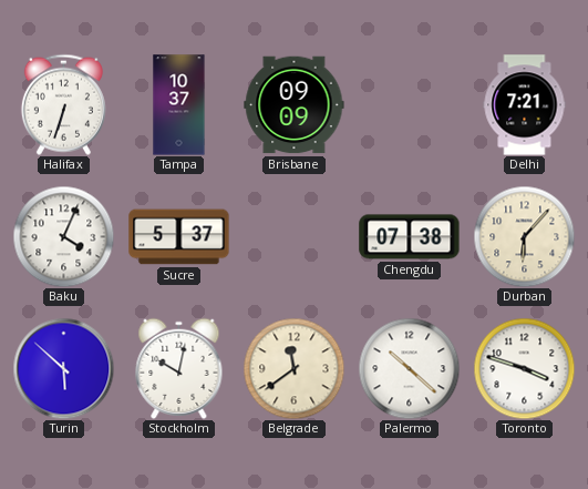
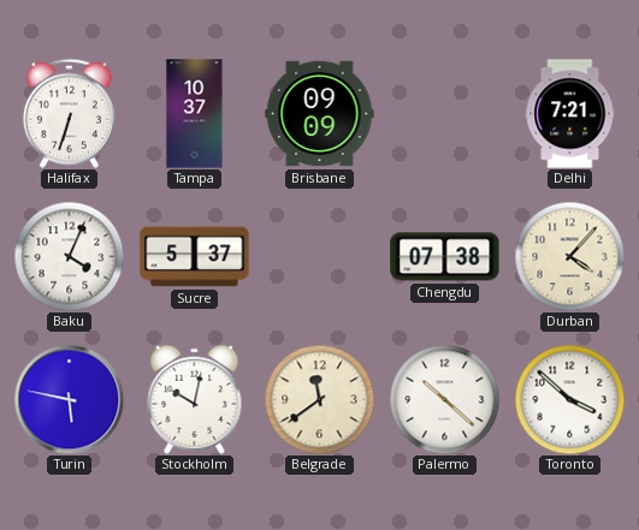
Durban: 6:07 -> 4:07 (569, 256)
Turin: 5:52 -> 5:47 (69, 399)
Toronto: 3:48 -> 3:52 (569, 399)
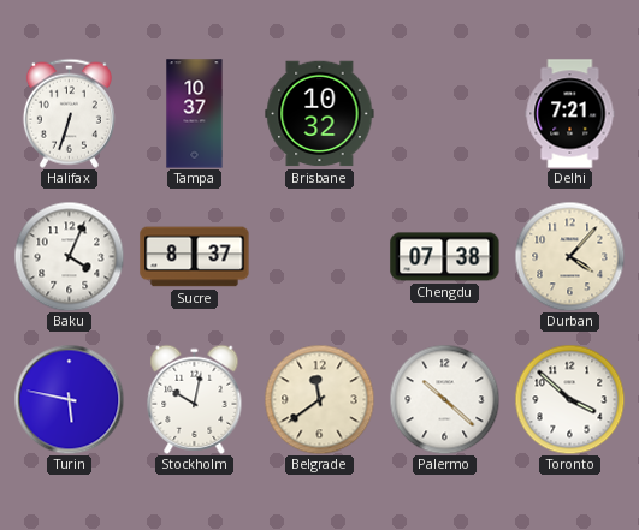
Brisbane: 09:09 -> 10:32 (320, 114)
Sucre: 5:37 -> 8:37 (195, 257)
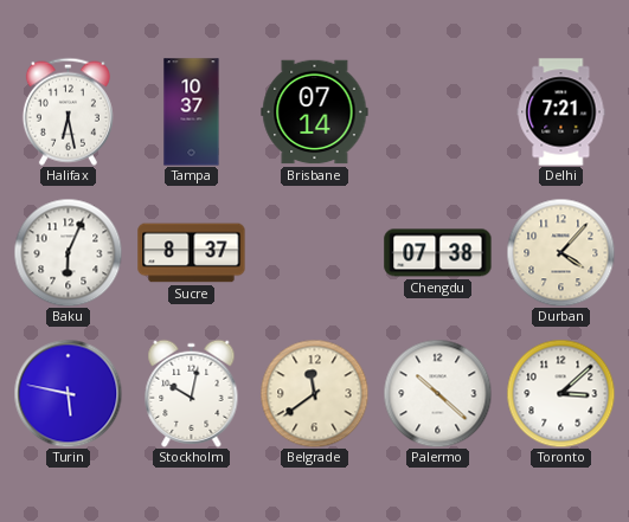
Halifax: 6:33 -> 6:28 (68, 111)
Brisbane: 10:32 -> 07:14 (315, 112)
Baku: 4:04 -> 6:04 (68, 252)
Toronto: 3:52 -> 3:08 (560, 393)
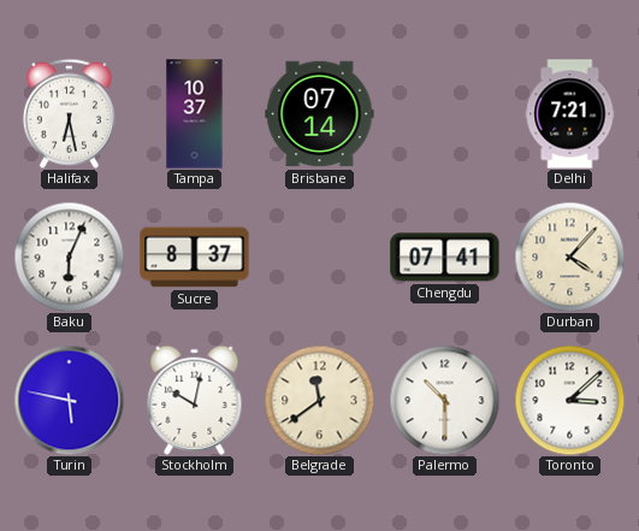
Chengdu: 07:38 -> 07:41 (445, 258)
Palermo: 10:22 -> 10:30 (444, 400)
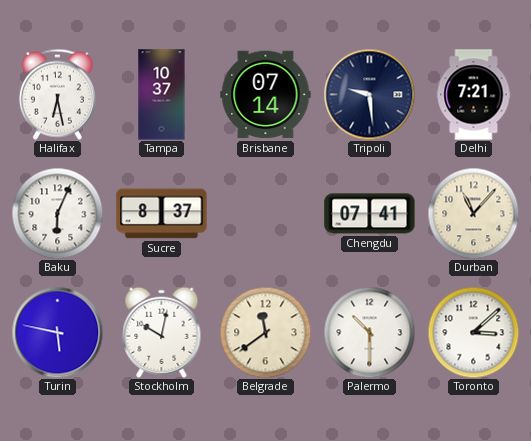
Tripoli: none -> 9:29 (369, 94)
Durban: 4:07 -> 11:07 (473, 213)
